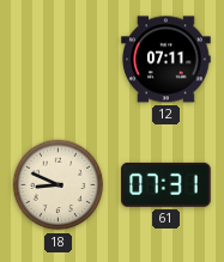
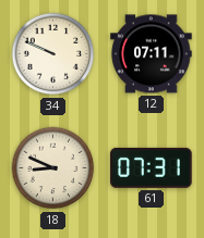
34: none -> 9:49 (53, 54)
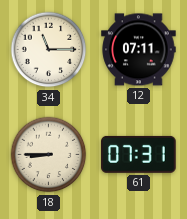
34: 9:49 -> 11:15 (49, 50)
18: 8:49 -> 8:45 (49, 155)
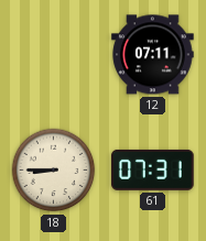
34: 11:15 -> none (49, 50)
